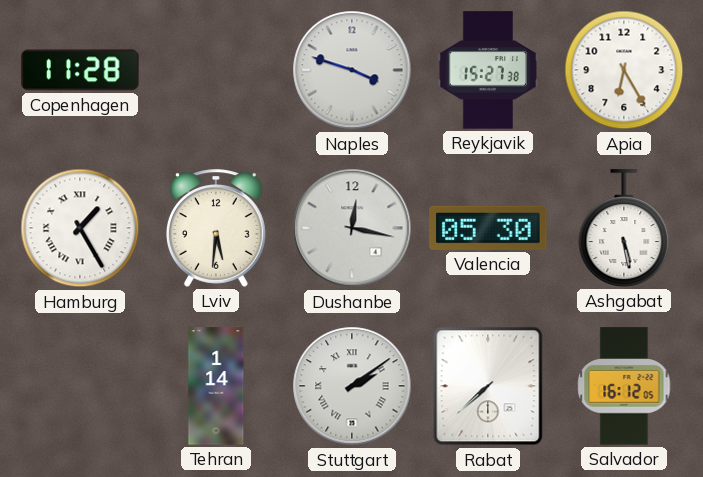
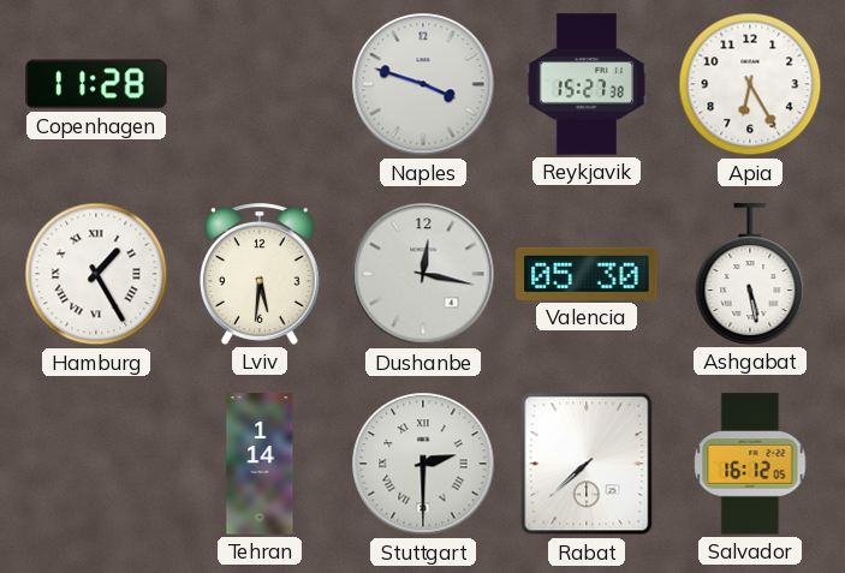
Stuttgart: 2:09 -> 2:30 (423, 464)
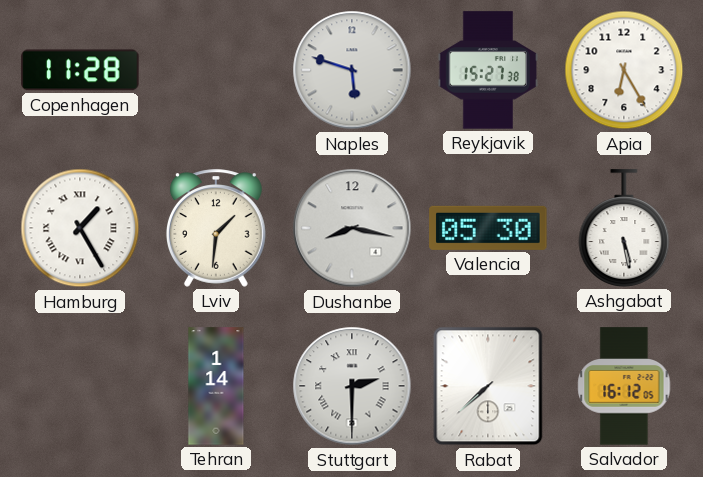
Naples: 3:48 -> 5:48 (352, 70)
Lviv: 5:31 -> 1:31 (216, 228)
Dushanbe: 12:17 -> 8:17 (352, 228)
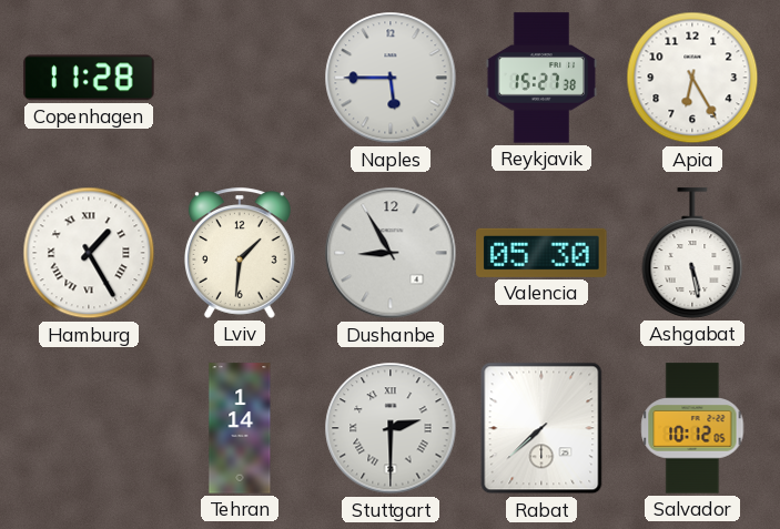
Naples: 5:48 -> 5:45 (391, 78)
Dushanbe: 8:17 -> 8:55 (391, 253)
Salvador: 16:12 -> 10:12 (692, 428)
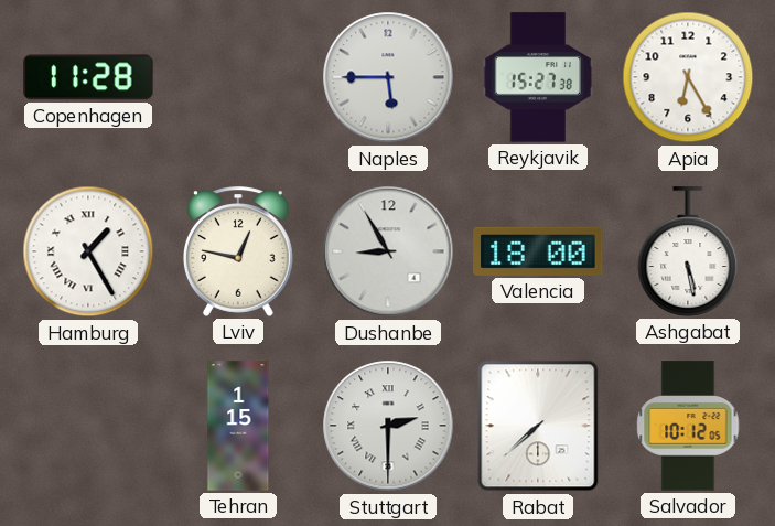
Lviv: 1:31 -> 12:47 (238, 251)
Valencia: 05:30 -> 18:00 (538, 251)
Tehran: 1:14 -> 1:15 (238, 426)
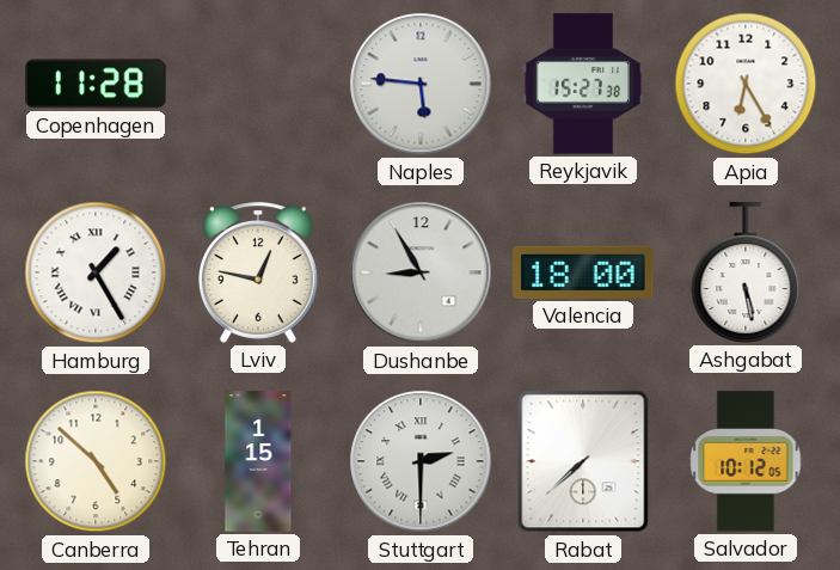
Naples: 5:45 -> 5:46 (421, 84)
Canberra: none -> 4:52 (96, 461)
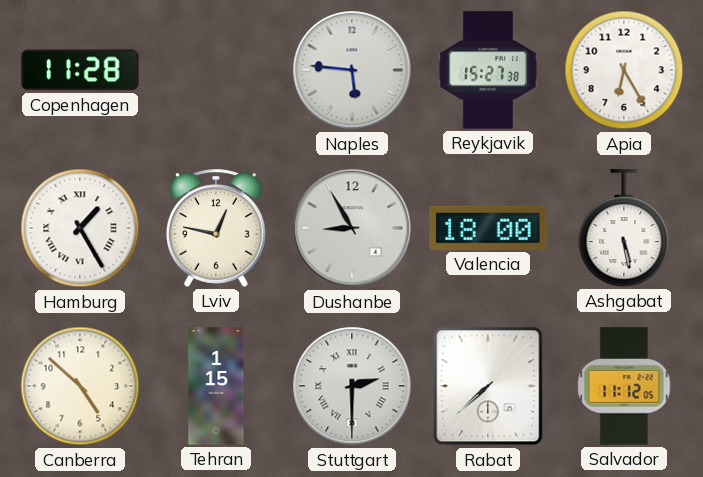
Salvador: 10:12 -> 11:12 (624, 386)
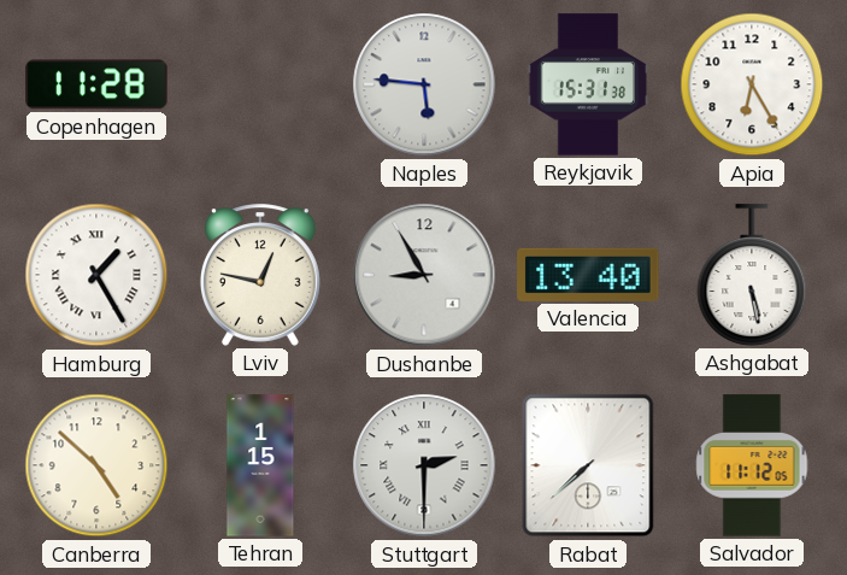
Reykjavik: 15:27 -> 15:31 (588, 84)
Valencia: 18:00 -> 13:40 (588, 275)
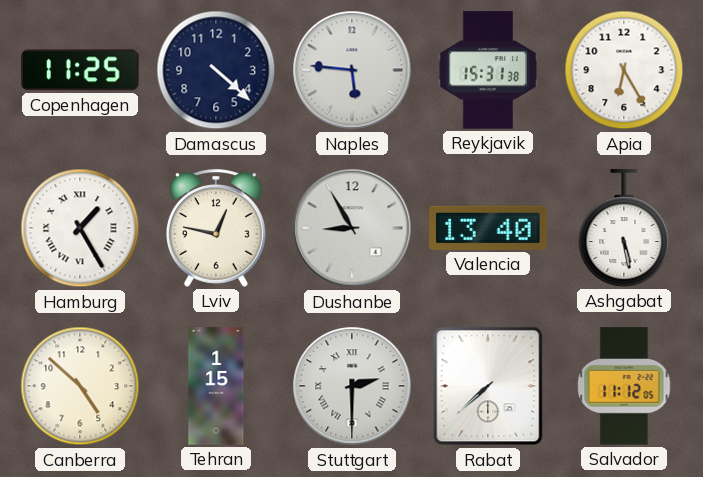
Copenhagen: 11:28 -> 11:25 (80, 70)
Damascus: none -> 4:22 (216, 70)
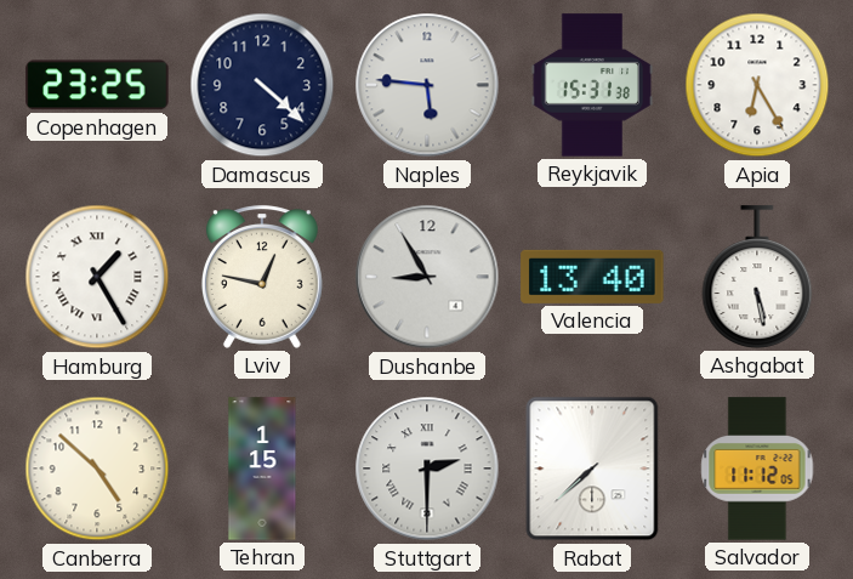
Copenhagen: 11:25 -> 23:25 (97, 85)
